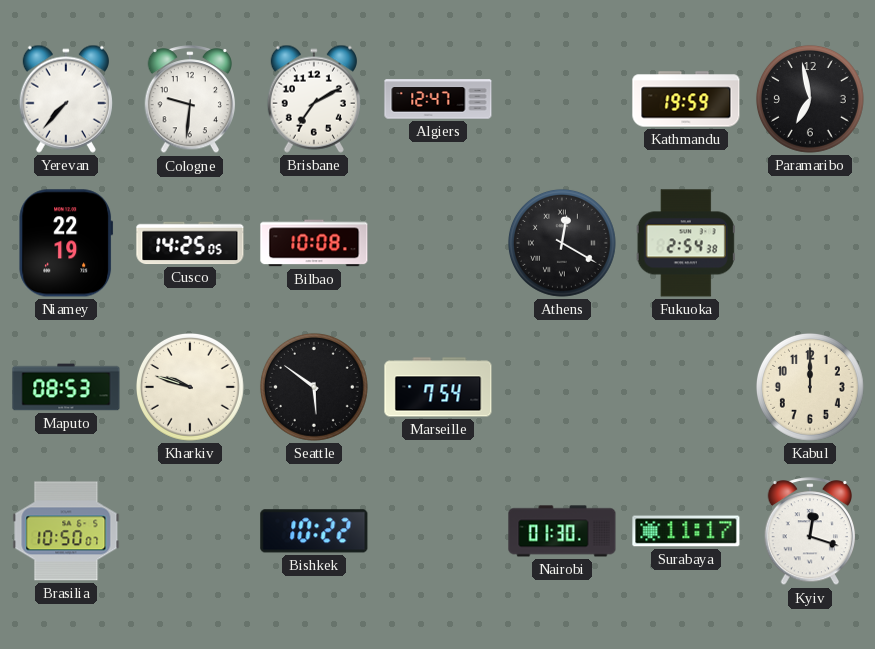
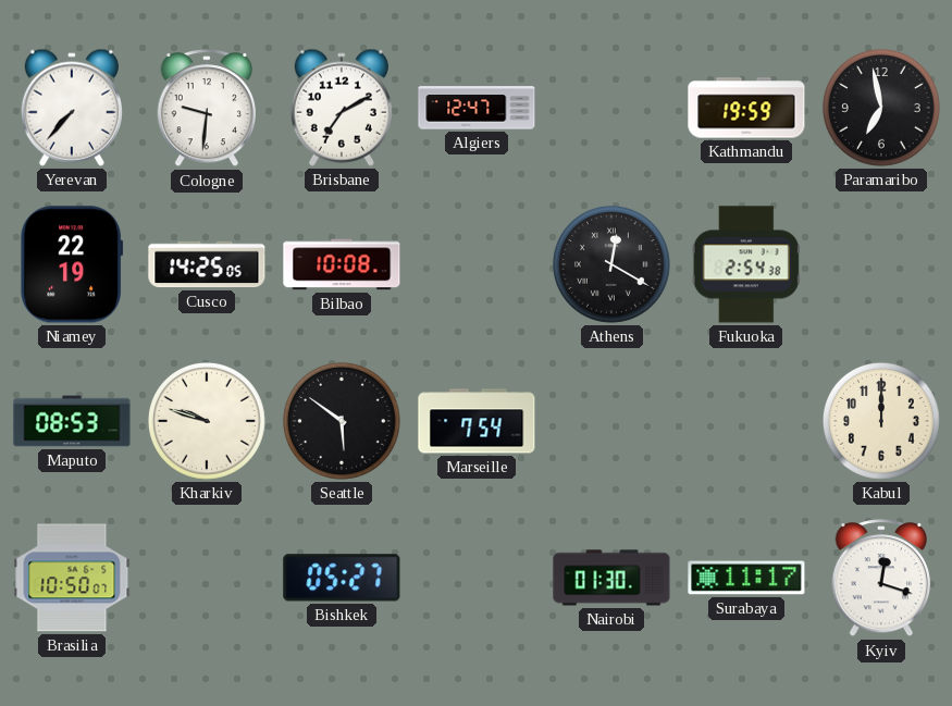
Bishkek: 10:22 -> 05:27 (342, 578)
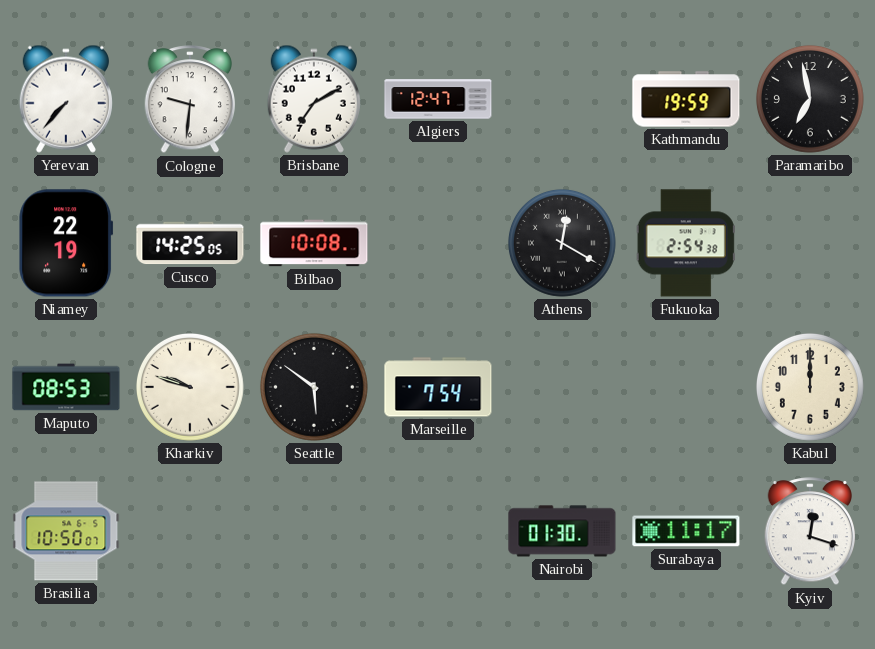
Bishkek: 05:27 -> none (342, 578)
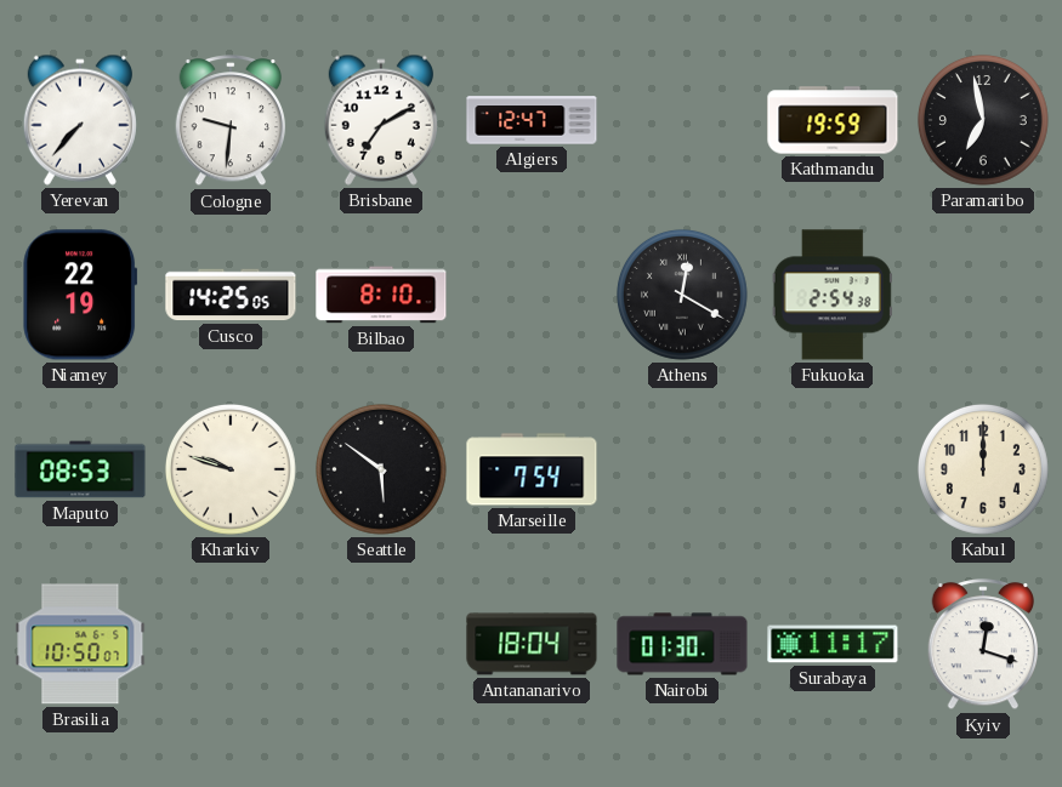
Bilbao: 10:08 -> 8:10 (381, 295)
Antananarivo: none -> 18:04 (532, 644)
